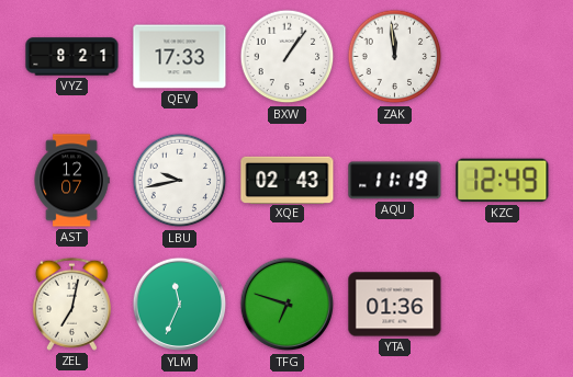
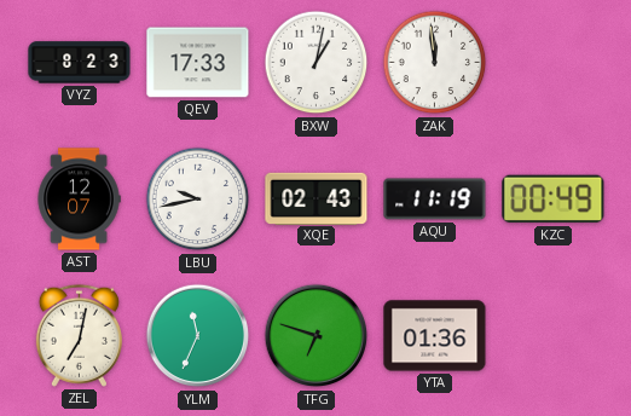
VYZ: 8:21 -> 8:23 (80, 63)
BXW: 1:06 -> 1:02 (317, 63)
KZC: 12:49 -> 00:49 (554, 200)
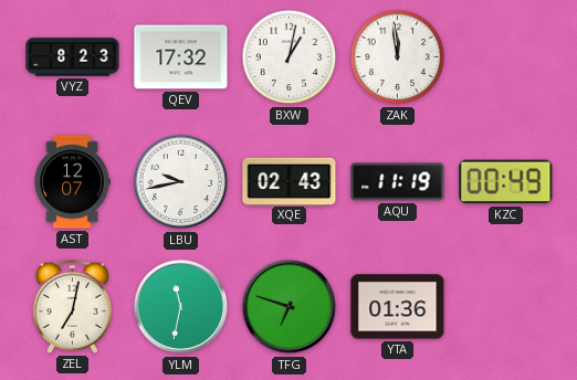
QEV: 17:33 -> 17:32 (181, 57)
YLM: 11:34 -> 11:32 (181, 307)
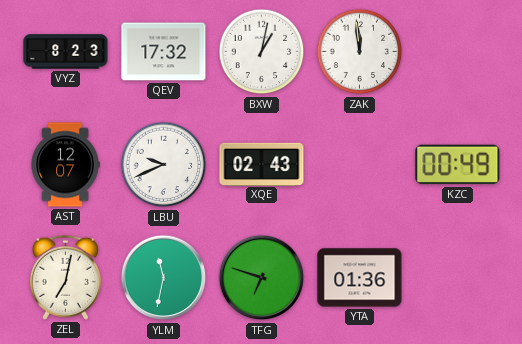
LBU: 9:43 -> 9:41 (164, 165)
AQU: 11:19 -> none (398, 182)
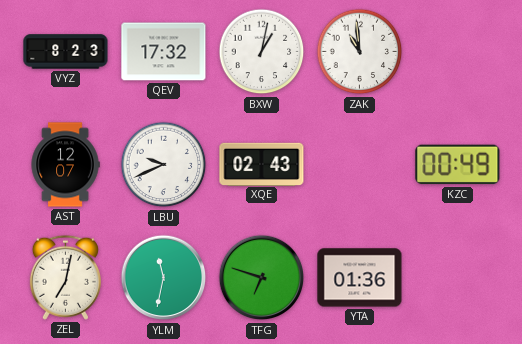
ZAK: 11:59 -> 10:59 (360, 52)
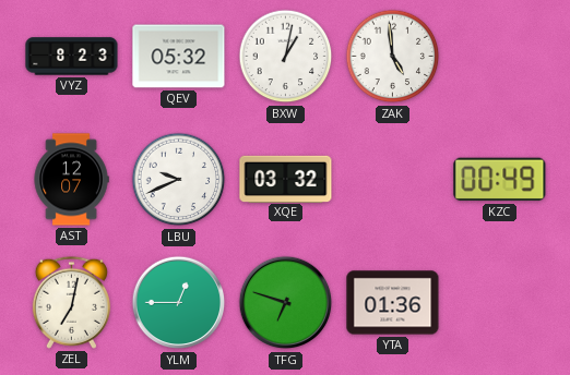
QEV: 17:32 -> 05:32 (179, 57)
ZAK: 10:59 -> 4:59 (393, 57)
XQE: 02:43 -> 03:32 (286, 179)
YLM: 11:32 -> 12:45 (179, 303)
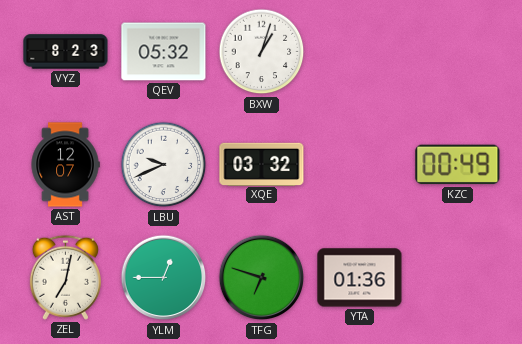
BXW: 1:02 -> 1:03 (262, 52)
ZAK: 4:59 -> none (393, 57)
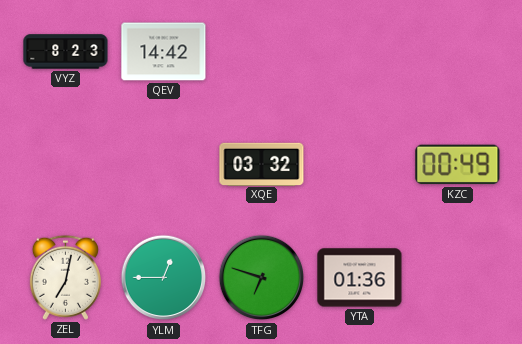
QEV: 05:32 -> 14:42 (164, 52)
BXW: 1:03 -> none (262, 52)
AST: 12:07 -> none (65, 165)
LBU: 9:41 -> none (164, 165)
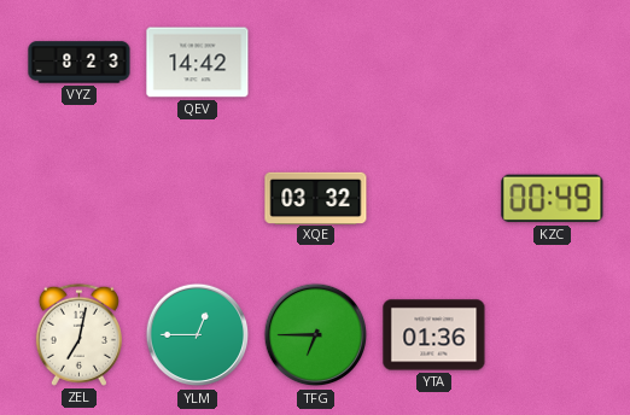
TFG: 6:48 -> 6:45 (316, 335)
